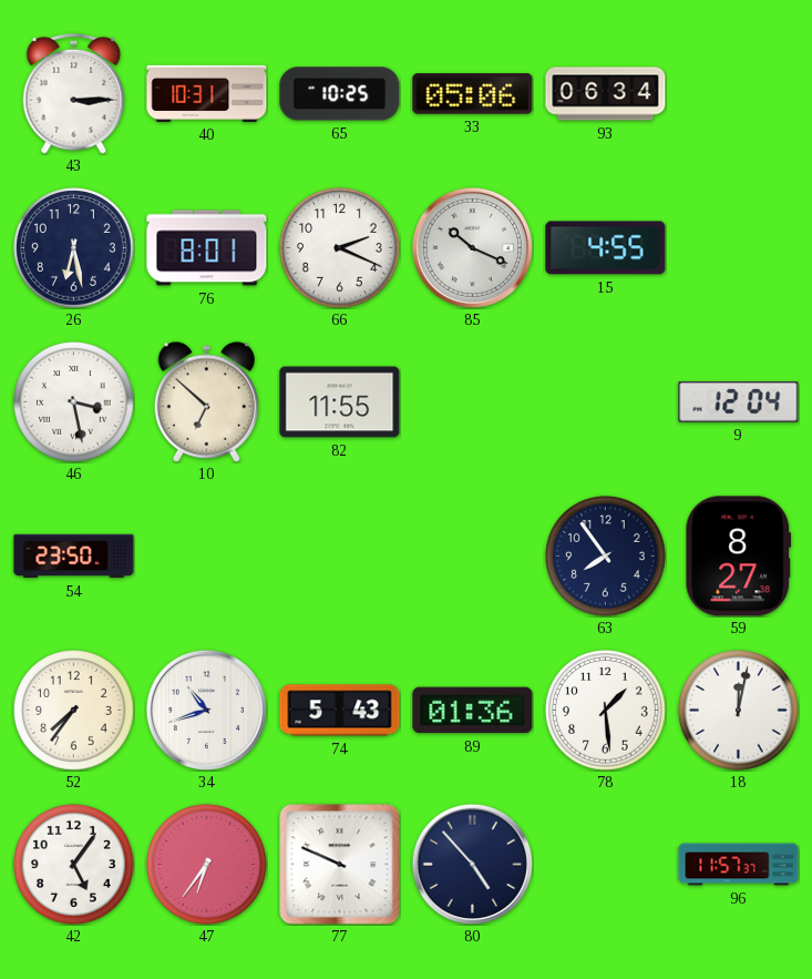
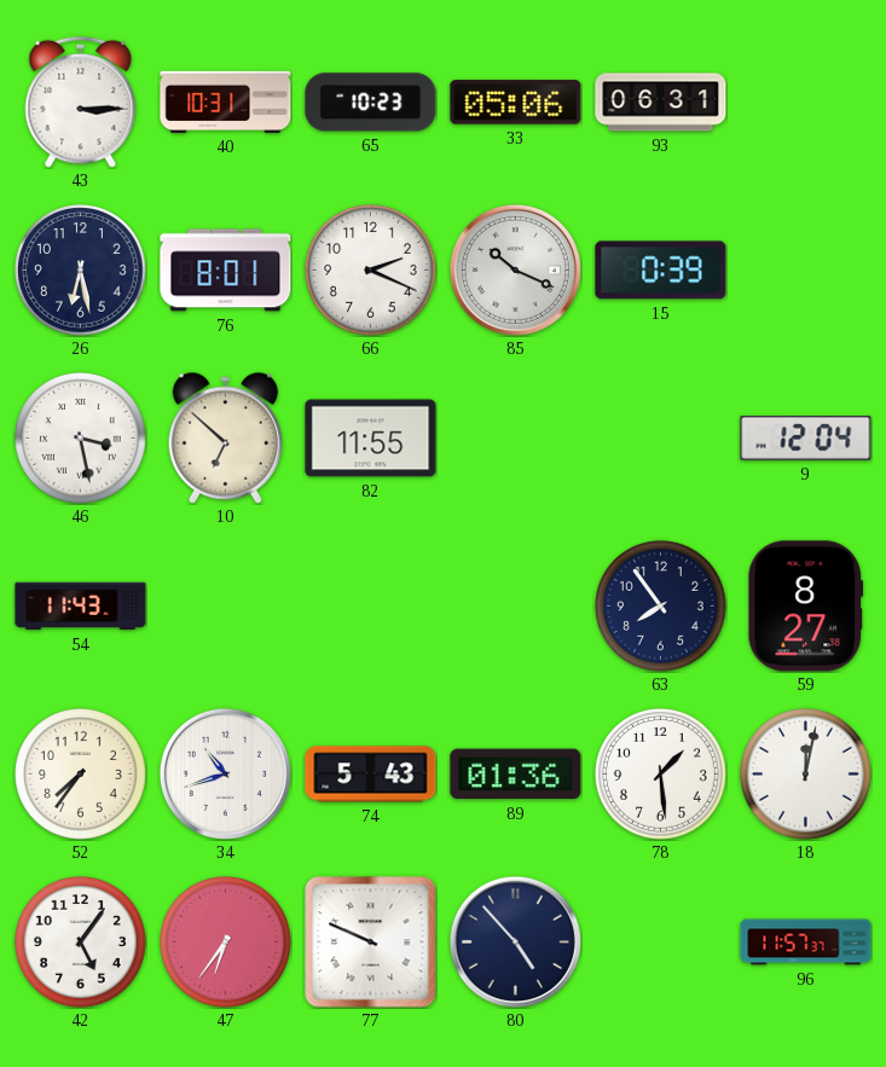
65: 10:25 -> 10:23 (371, 103)
93: 06:34 -> 06:31 (661, 103)
15: 4:55 -> 0:39 (661, 271)
54: 23:50 -> 11:43 (81, 607)
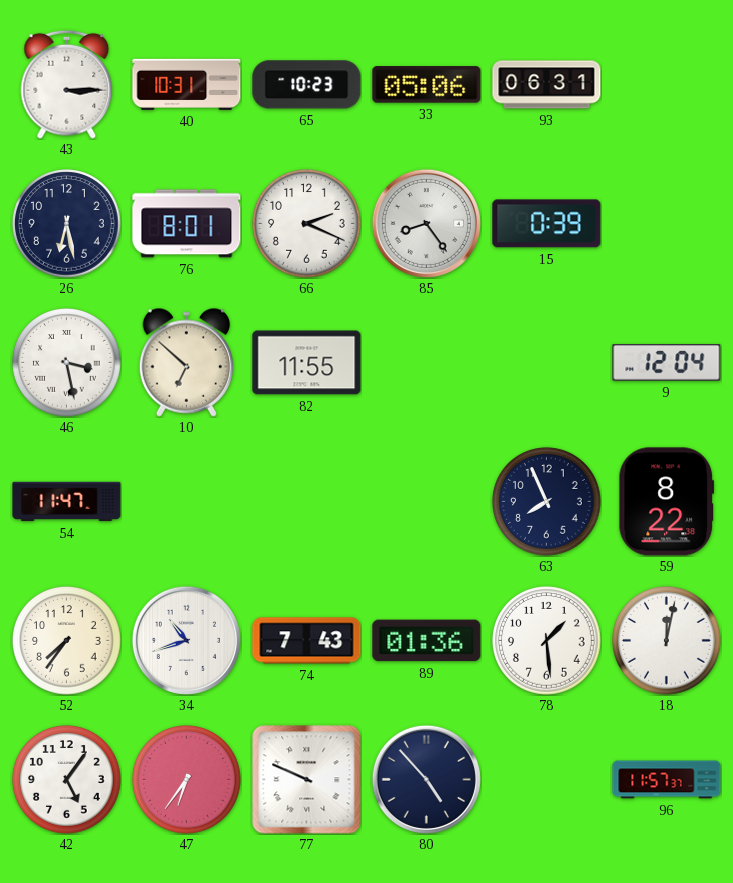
85: 10:19 -> 8:24 (426, 223)
54: 11:43 -> 11:47 (67, 502)
63: 7:54 -> 7:56 (547, 502)
59: 8:27 -> 8:22 (667, 502)
74: 5:43 -> 7:43 (307, 641)
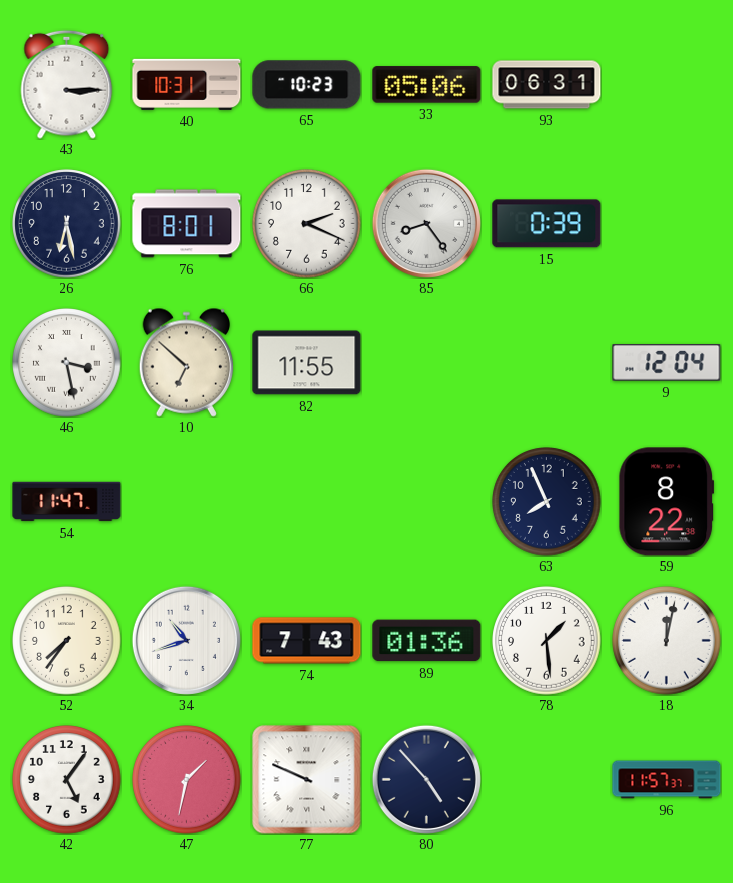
47: 6:36 -> 1:32 (187, 780)
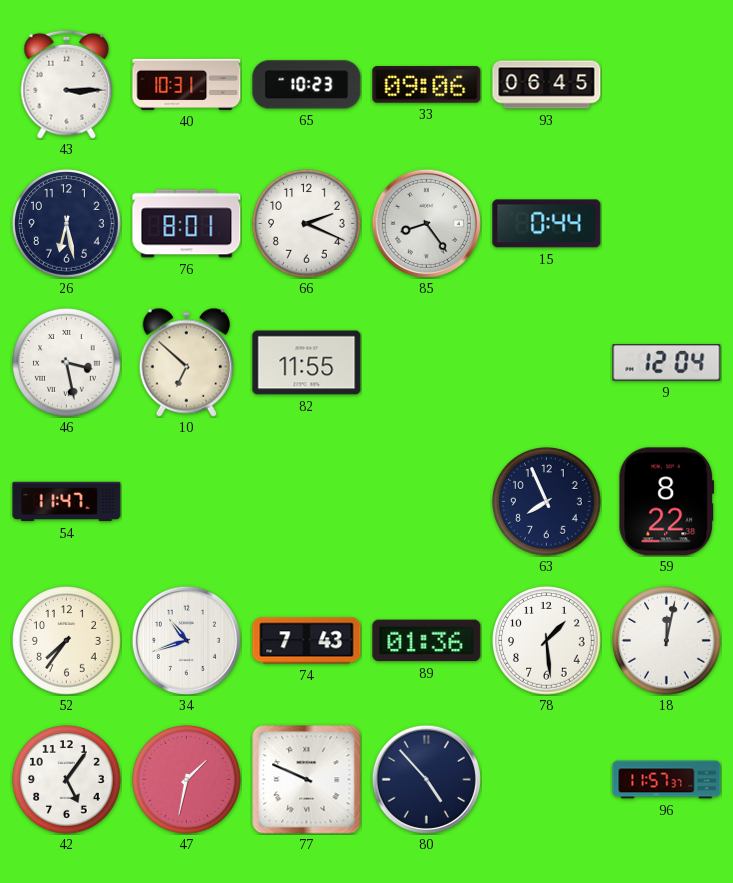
33: 05:06 -> 09:06 (427, 85)
93: 06:31 -> 06:45 (547, 85)
15: 0:39 -> 0:44 (547, 224)
